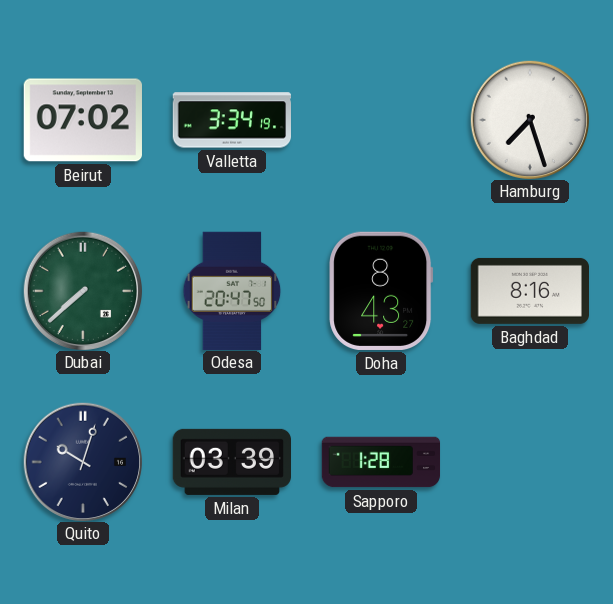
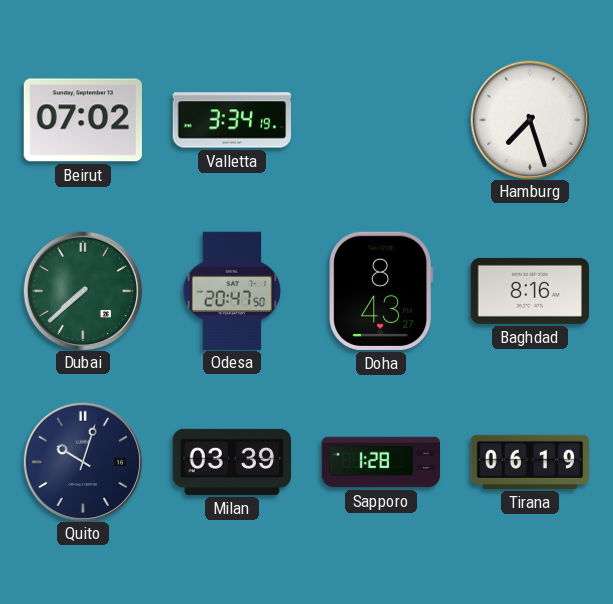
Tirana: none -> 06:19 (529, 462)
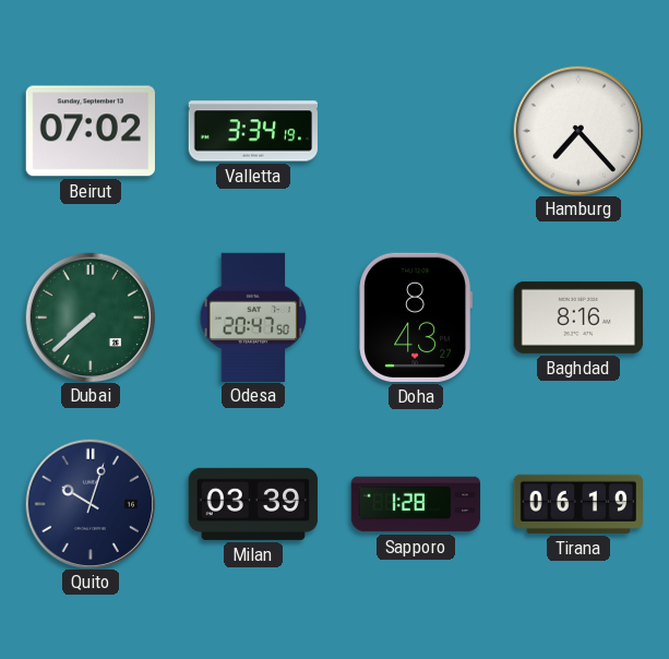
Hamburg: 7:27 -> 7:23 (577, 130)
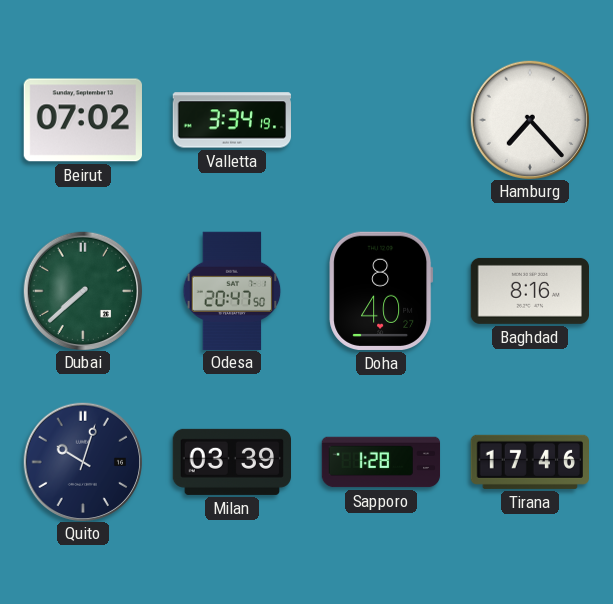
Doha: 8:43 -> 8:40 (381, 291)
Tirana: 06:19 -> 17:46 (529, 462)
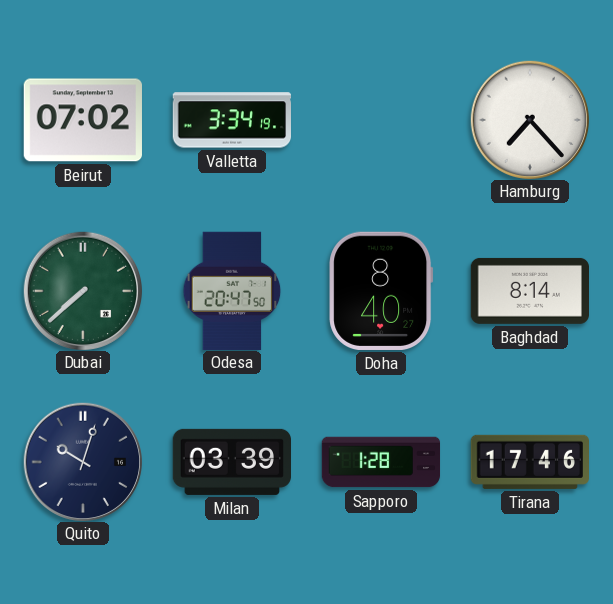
Baghdad: 8:16 -> 8:14 (529, 291)
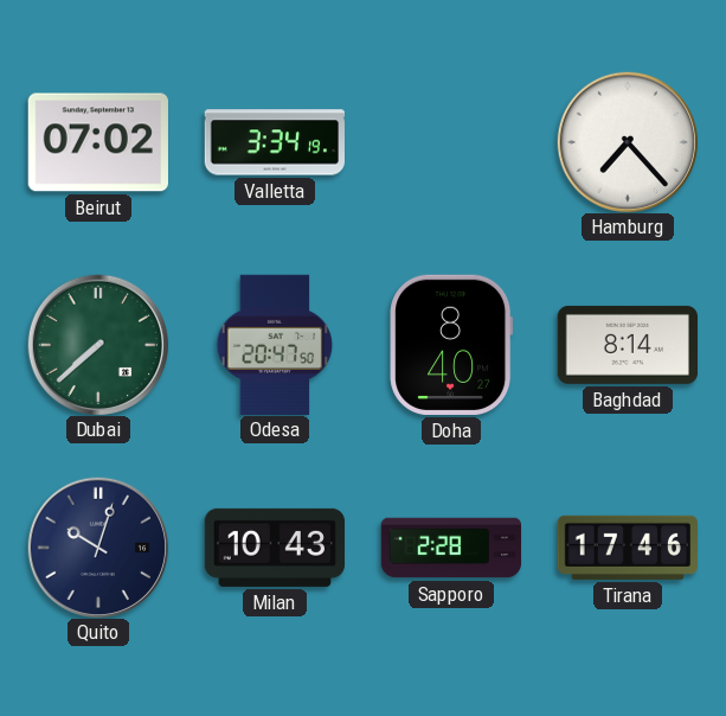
Milan: 03:39 -> 10:43 (274, 548)
Sapporo: 1:28 -> 2:28 (451, 548)
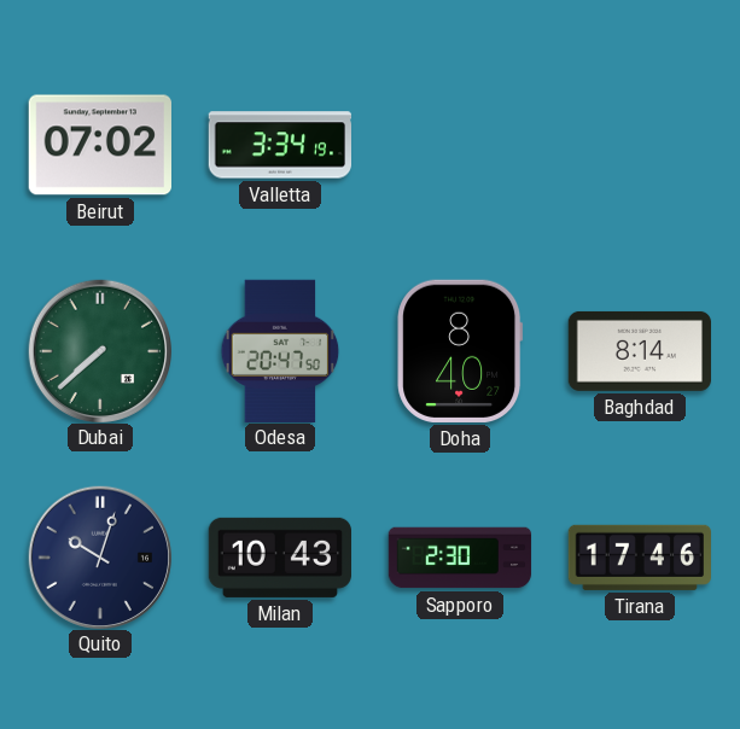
Hamburg: 7:23 -> none (627, 141)
Sapporo: 2:28 -> 2:30 (460, 558)
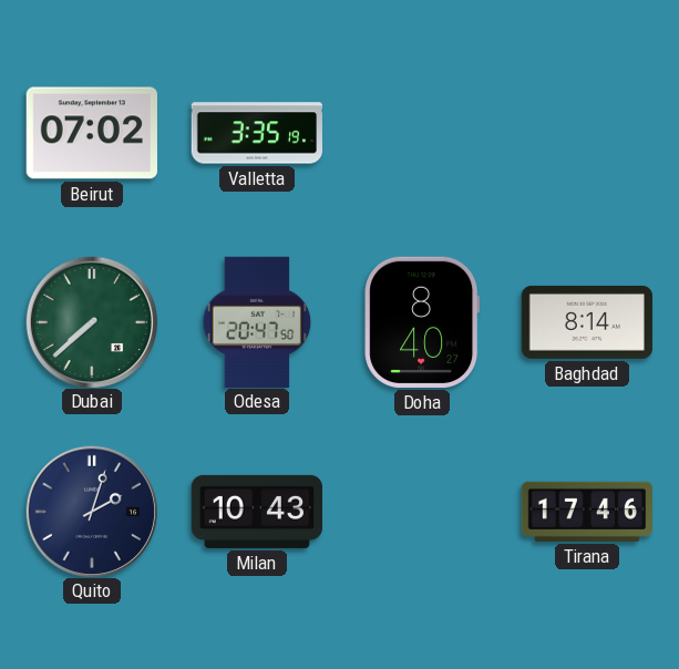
Valletta: 3:34 -> 3:35 (256, 133)
Quito: 10:03 -> 2:03 (91, 511)
Sapporo: 2:30 -> none (460, 558)
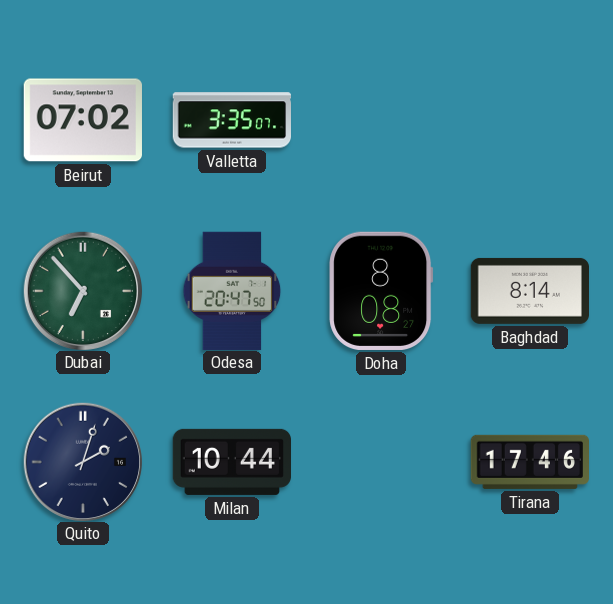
Valletta: 3:35:19 -> 3:35:07 (231, 120)
Dubai: 7:38 -> 6:53 (82, 290)
Doha: 8:40 -> 8:08 (381, 291)
Milan: 10:43 -> 10:44 (231, 462)
